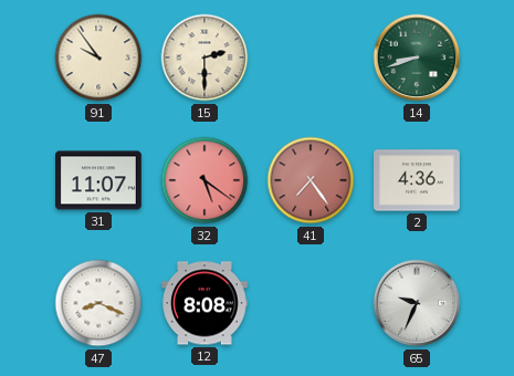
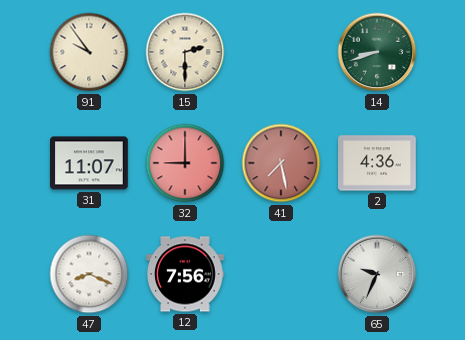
32: 5:21 -> 9:00 (185, 163)
41: 7:24 -> 7:28 (281, 163)
12: 8:08 -> 7:56 (185, 274)
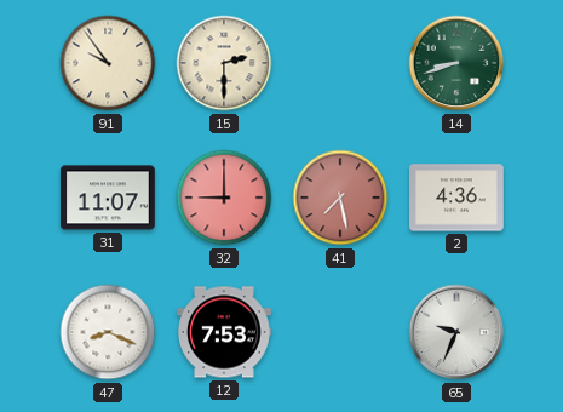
12: 7:56 -> 7:53 (224, 332)
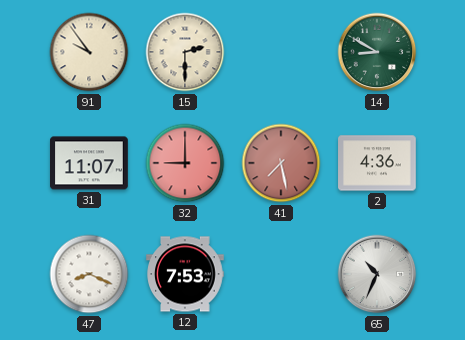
14: 8:42 -> 8:50 (377, 52)
65: 9:34 -> 10:34 (377, 274)
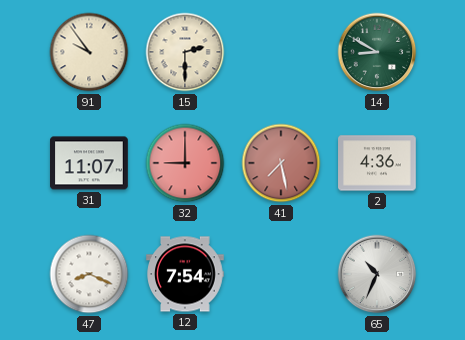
12: 7:53 -> 7:54 (185, 274)
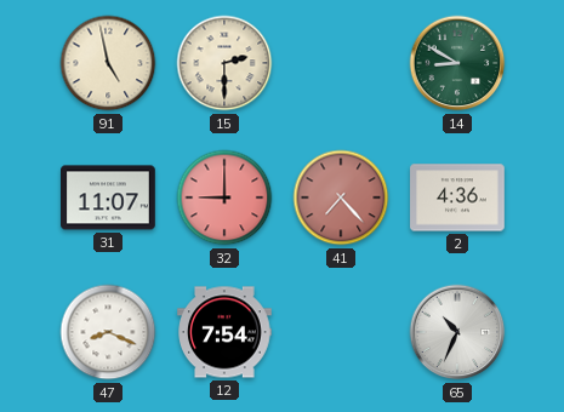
91: 9:54 -> 4:58 (108, 63)
41: 7:28 -> 7:23 (341, 198)
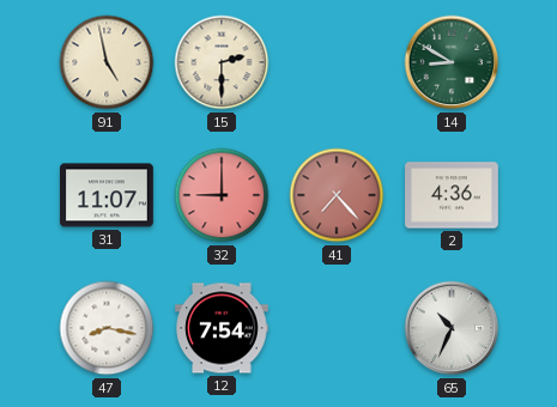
47: 8:19 -> 8:17 (107, 328)
